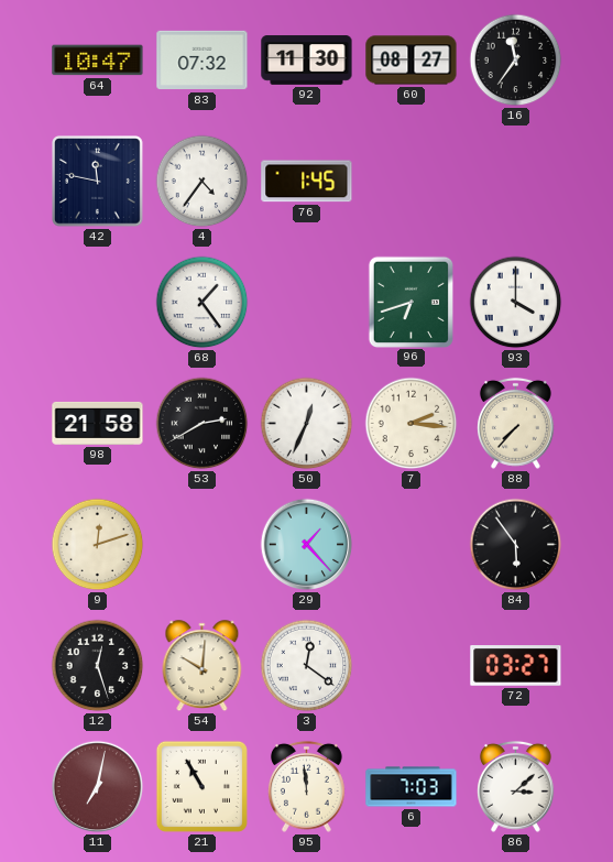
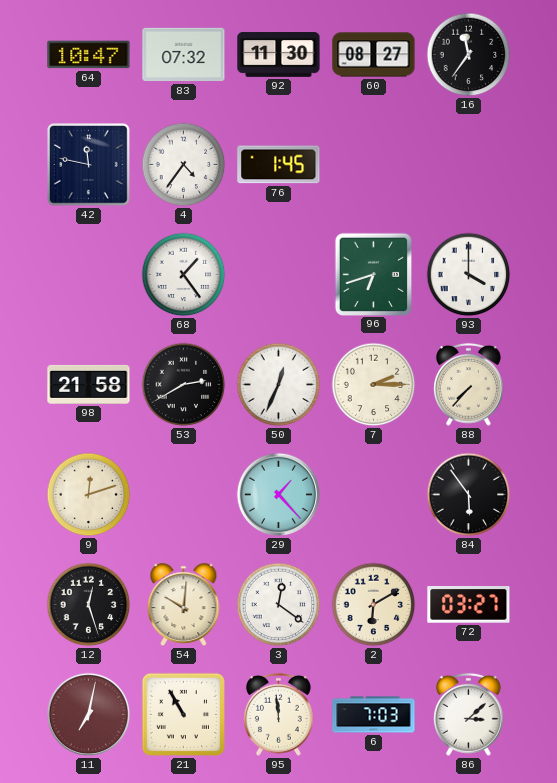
7: 2:16 -> 2:15 (374, 385)
2: none -> 6:10 (374, 605)
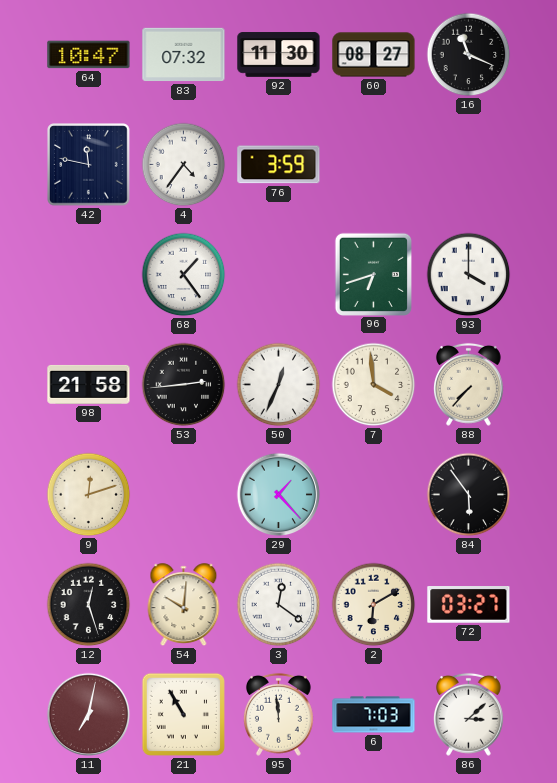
16: 11:36 -> 11:19 (469, 55)
76: 1:45 -> 3:59 (279, 165)
53: 2:40 -> 2:44 (184, 385)
7: 2:15 -> 3:59 (374, 385)
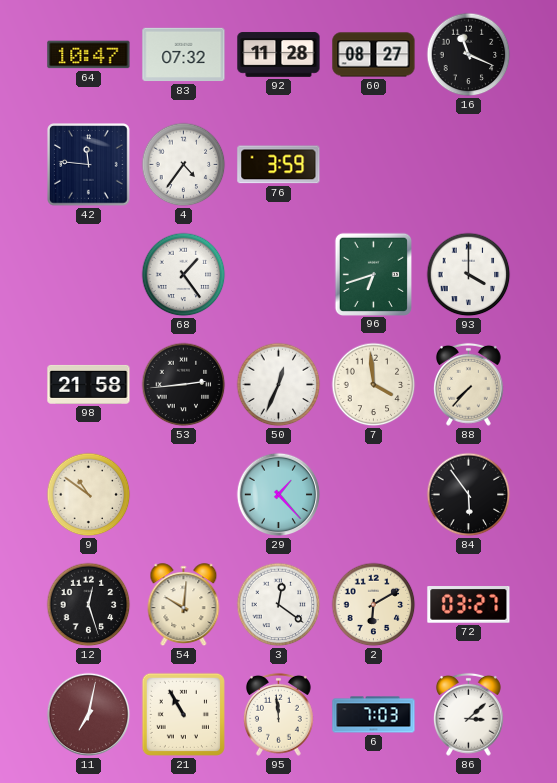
92: 11:30 -> 11:28 (279, 55)
42: 11:47 -> 11:46 (89, 165)
9: 12:12 -> 10:51 (89, 495)
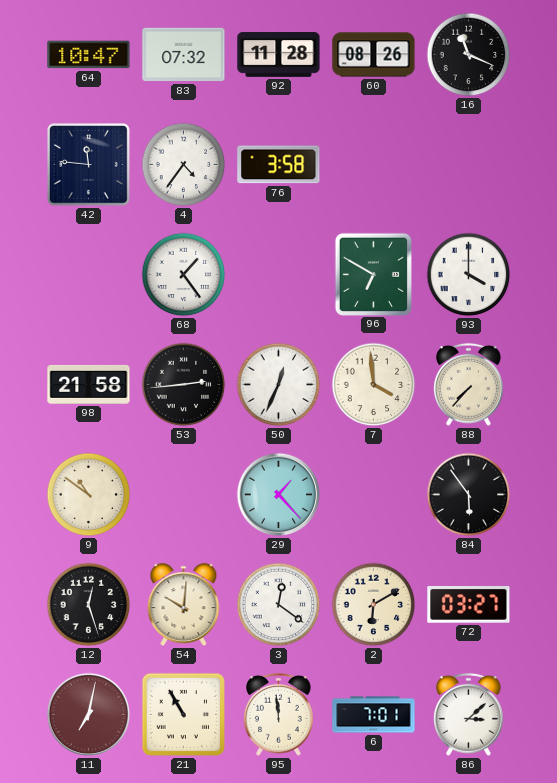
60: 08:27 -> 08:26 (374, 55)
76: 3:59 -> 3:58 (279, 165)
96: 6:42 -> 6:50 (373, 274)
6: 7:03 -> 7:01 (374, 715)
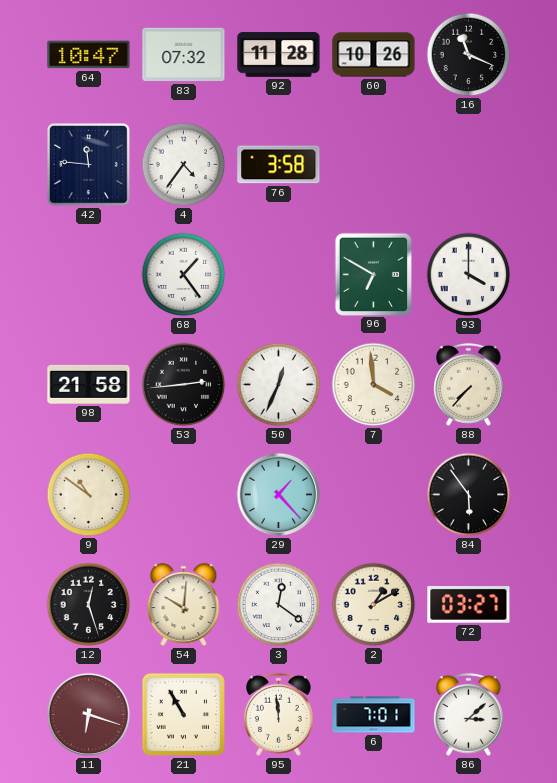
60: 08:26 -> 10:26 (374, 55)
2: 6:10 -> 1:10 (374, 605)
11: 7:02 -> 6:18 (89, 715)
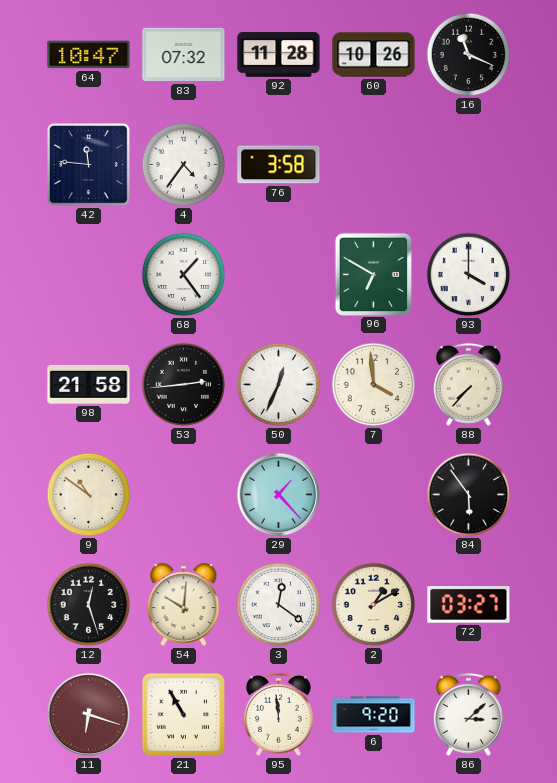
6: 7:01 -> 9:20 (374, 715)
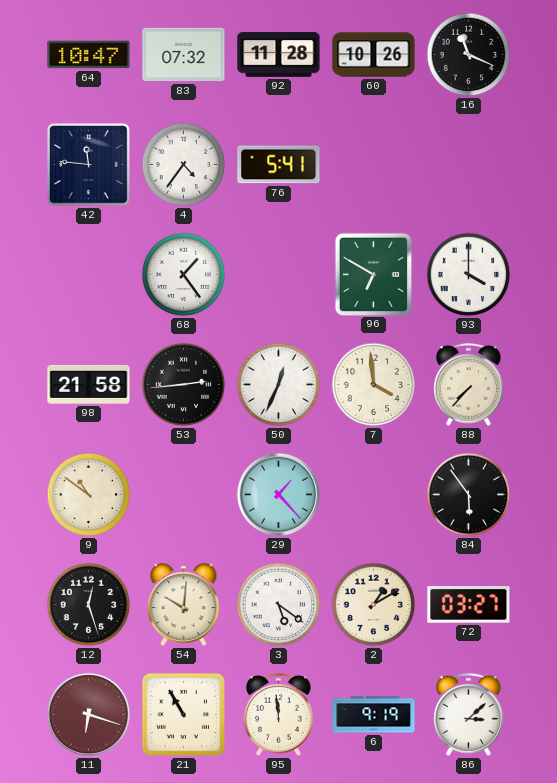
76: 3:58 -> 5:41 (279, 165)
3: 12:21 -> 5:21 (279, 605)
6: 9:20 -> 9:19 (374, 715)
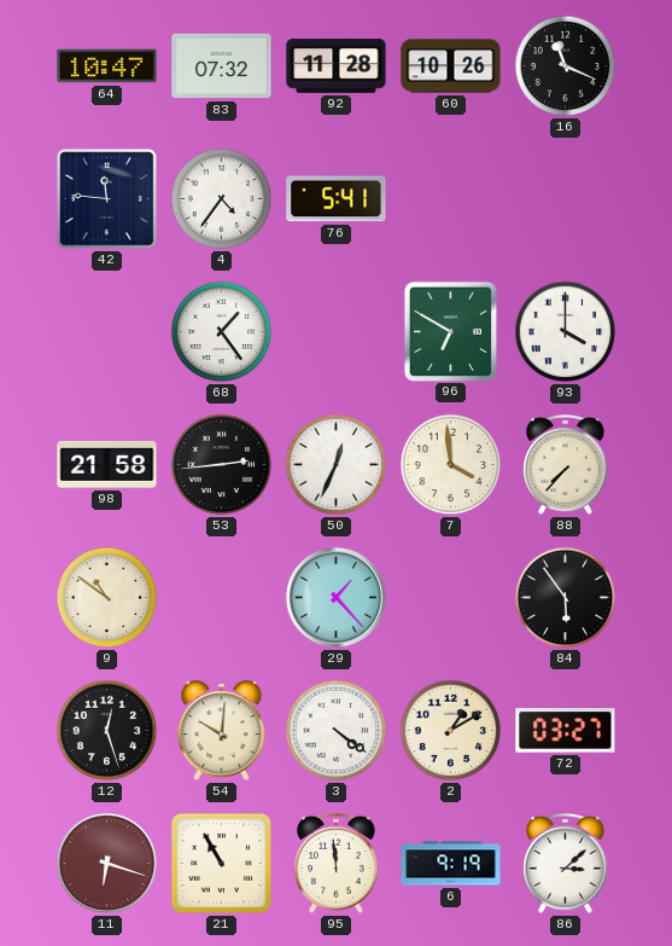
3: 5:21 -> 4:21 (337, 731)
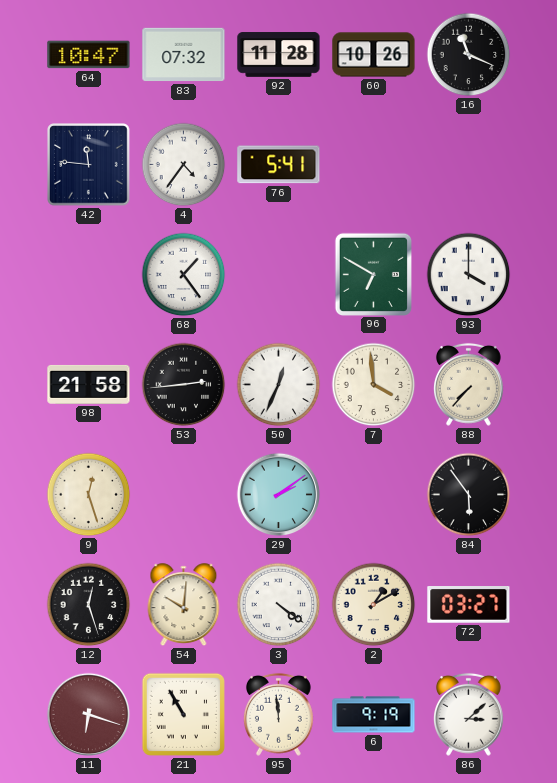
9: 10:51 -> 12:27 (89, 495)
29: 1:23 -> 2:09 (279, 495)
